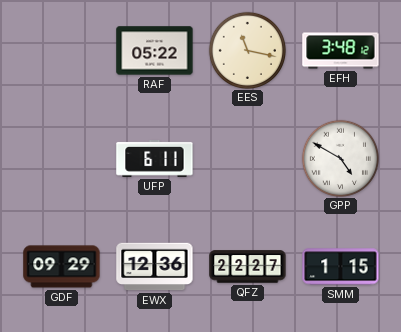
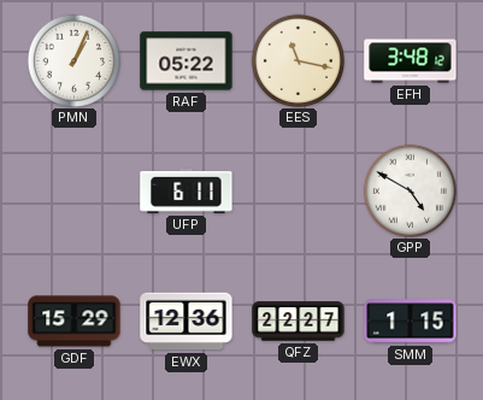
PMN: none -> 1:04 (73, 60)
GDF: 09:29 -> 15:29 (75, 322)
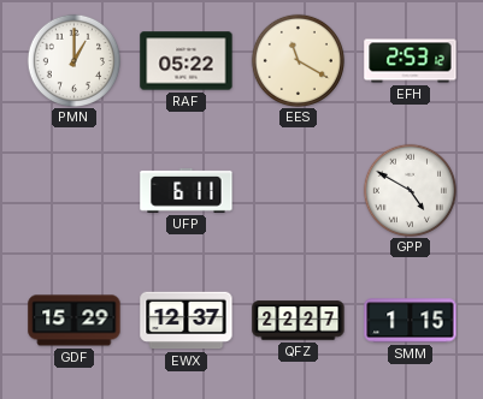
PMN: 1:04 -> 1:00 (73, 60)
EES: 11:17 -> 11:20 (298, 60)
EFH: 3:48 -> 2:53 (411, 61)
EWX: 12:36 -> 12:37 (187, 321)
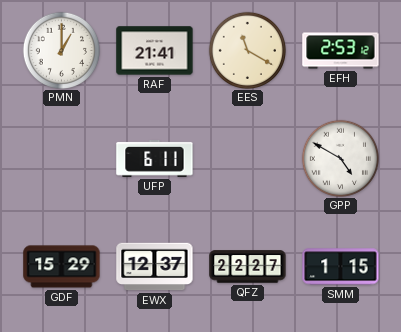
RAF: 05:22 -> 21:41 (155, 51)
